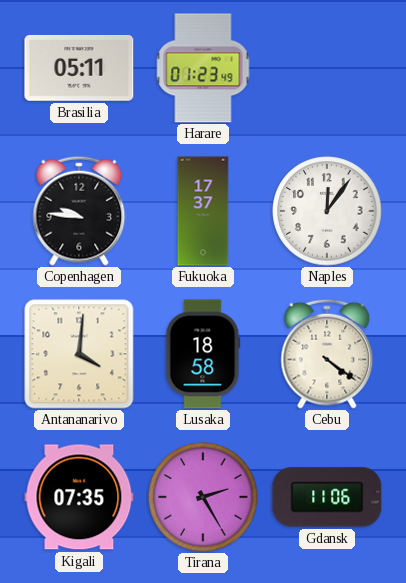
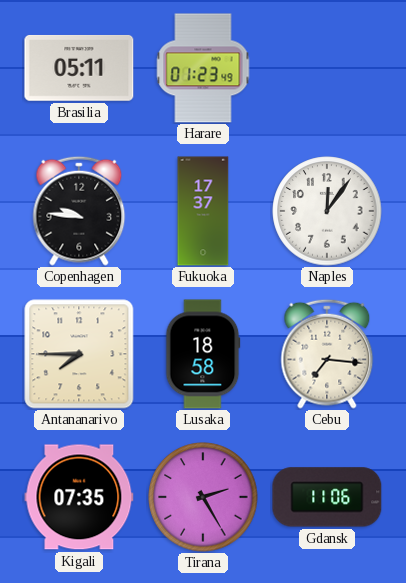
Antananarivo: 4:01 -> 7:45 (79, 354)
Cebu: 4:21 -> 7:16 (327, 354)
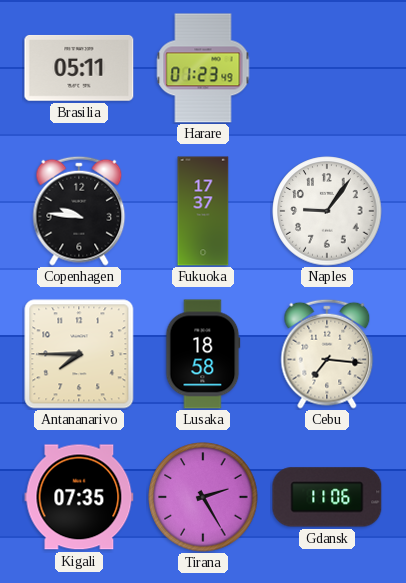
Naples: 12:06 -> 9:06 (327, 211)
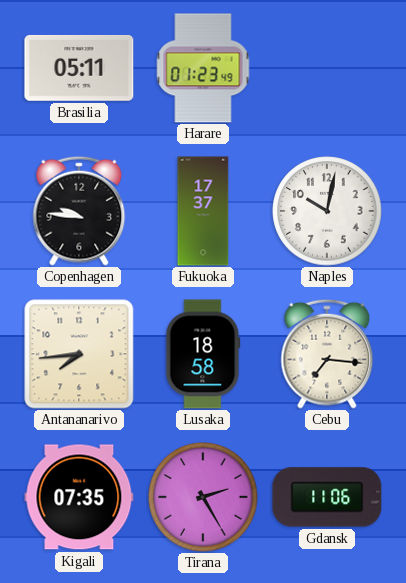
Naples: 9:06 -> 10:02 (327, 211)
Antananarivo: 7:45 -> 7:44 (79, 354)
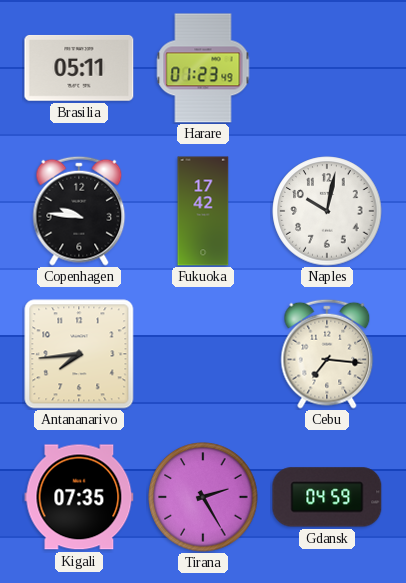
Fukuoka: 17:37 -> 17:42 (203, 211)
Lusaka: 18:58 -> none (203, 354)
Gdansk: 11:06 -> 04:59 (327, 497)
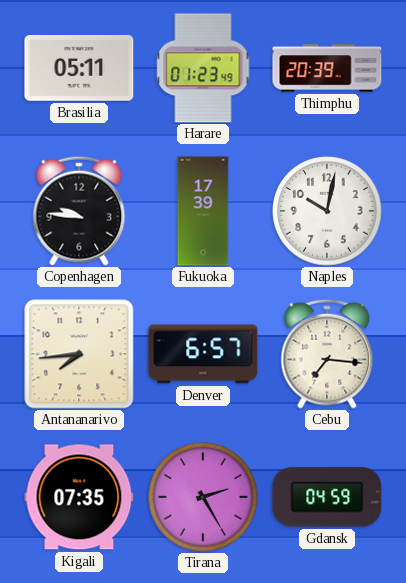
Thimphu: none -> 20:39 (327, 68)
Fukuoka: 17:42 -> 17:39 (203, 211)
Denver: none -> 6:57 (203, 354)
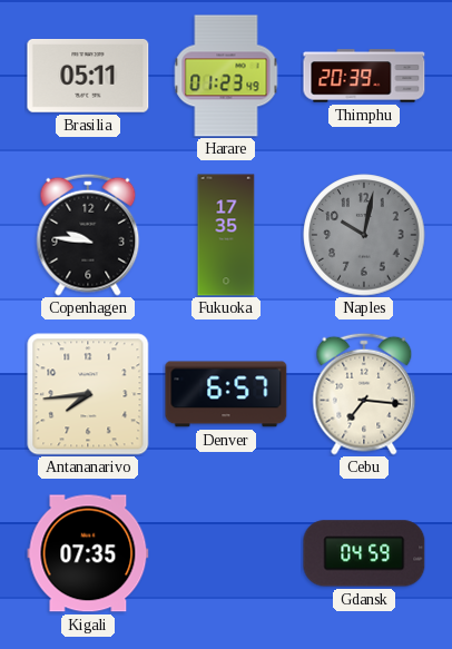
Fukuoka: 17:39 -> 17:35 (226, 235)
Naples dial: white -> grey (364, 235)
Tirana: 2:25 -> none (203, 497)
